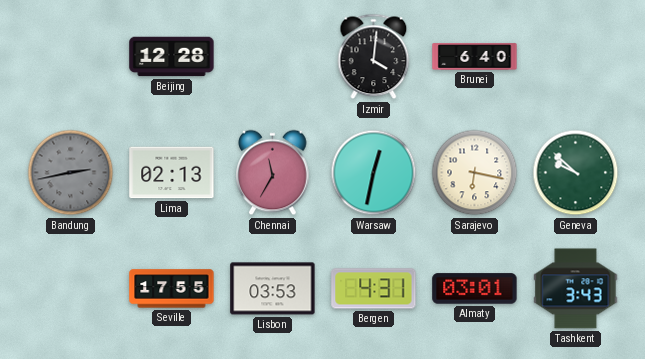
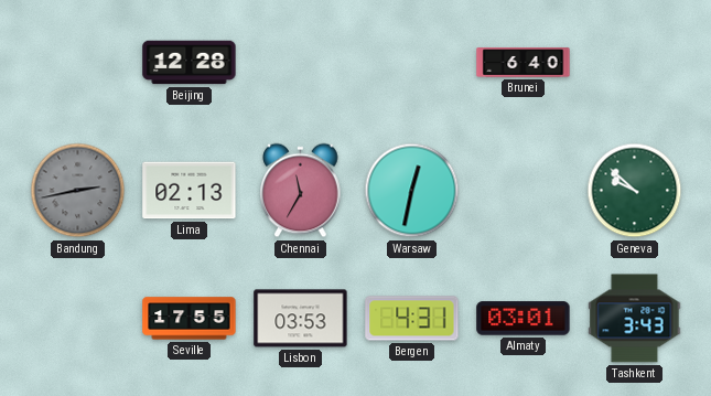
Izmir: 4:01 -> none (374, 57)
Sarajevo: 6:17 -> none (475, 173)
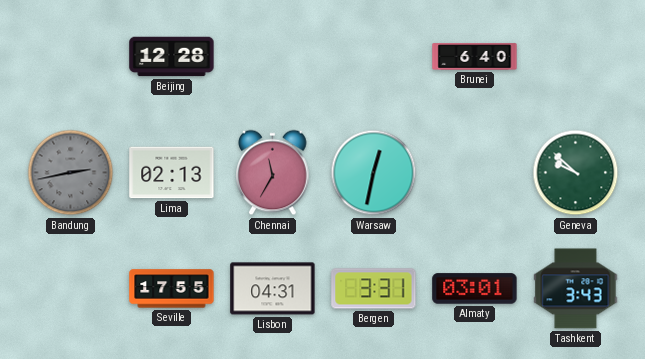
Lisbon: 03:53 -> 04:31 (273, 289)
Bergen: 4:31 -> 3:31 (374, 289)
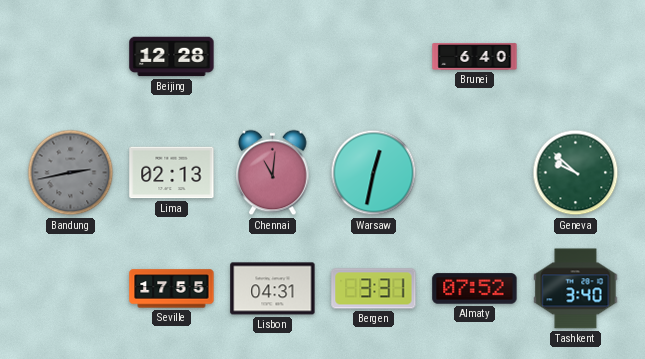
Chennai: 11:35 -> 11:01 (273, 173)
Almaty: 03:01 -> 07:52 (475, 289)
Tashkent: 3:43 -> 3:40 (576, 289)
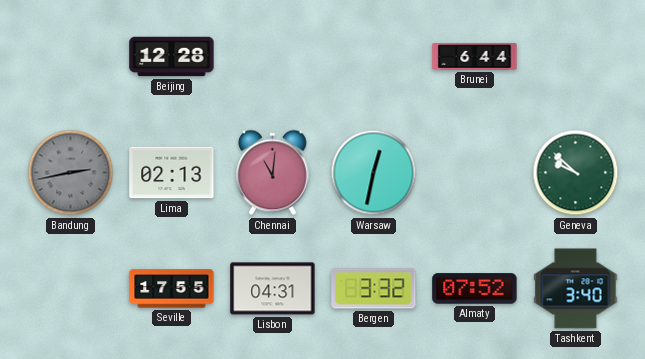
Brunei: 6:40 -> 6:44 (475, 57)
Bergen: 3:31 -> 3:32 (374, 289)
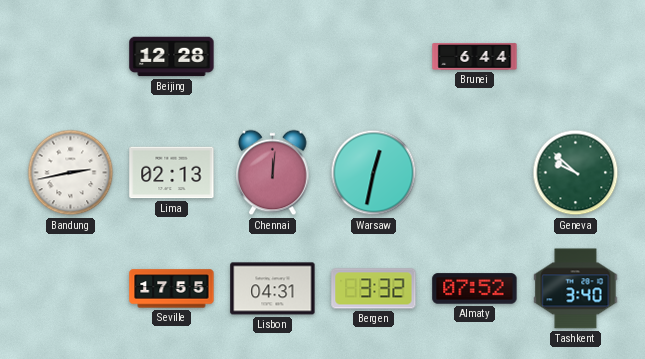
Bandung dial: grey -> white (71, 173)
Chennai: 11:01 -> 12:01 (273, 173)
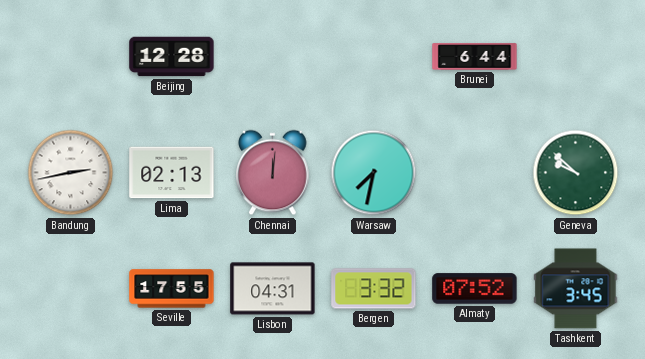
Warsaw: 12:32 -> 7:32 (374, 173)
Tashkent: 3:40 -> 3:45 (576, 289)
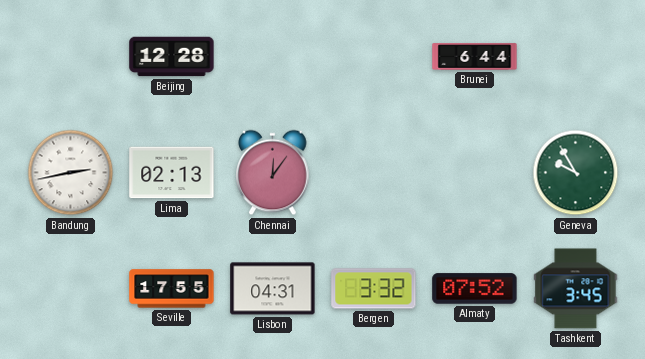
Chennai: 12:01 -> 12:06 (273, 173)
Warsaw: 7:32 -> none (374, 173)
Geneva: 9:52 -> 9:55 (576, 173)
